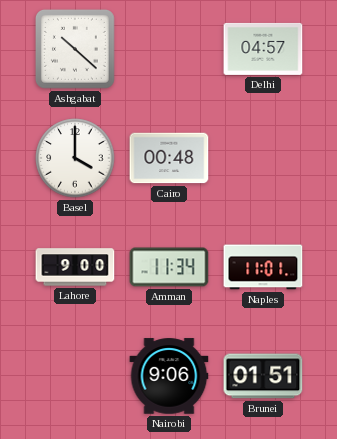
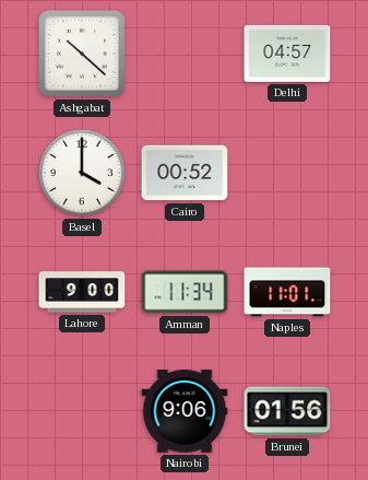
Cairo: 00:48 -> 00:52 (185, 173)
Brunei: 01:51 -> 01:56 (287, 411)
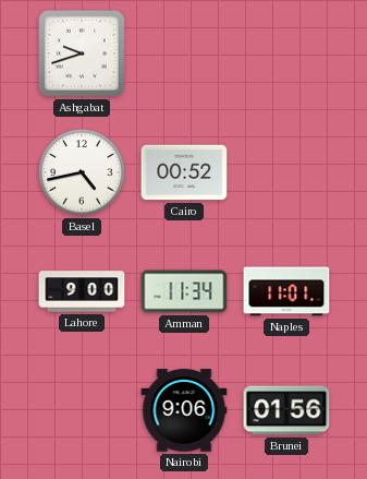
Ashgabat: 10:22 -> 9:42 (82, 53)
Delhi: 04:57 -> none (287, 54)
Basel: 4:00 -> 4:43 (82, 172)
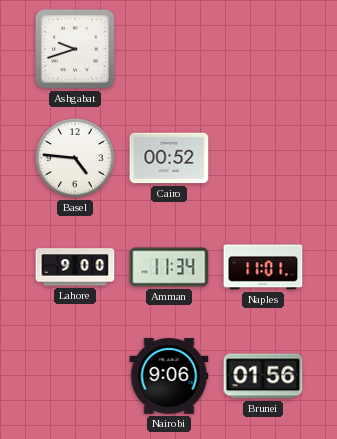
Basel: 4:43 -> 4:46 (75, 158)
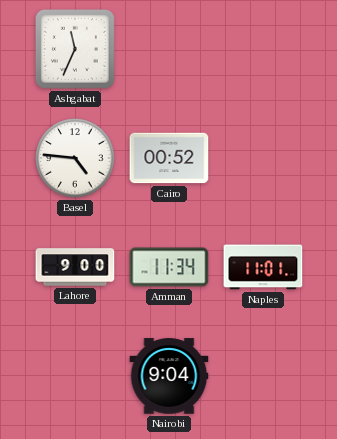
Ashgabat: 9:42 -> 11:34 (75, 49)
Nairobi: 9:06 -> 9:04 (169, 376)
Brunei: 01:56 -> none (263, 376)
